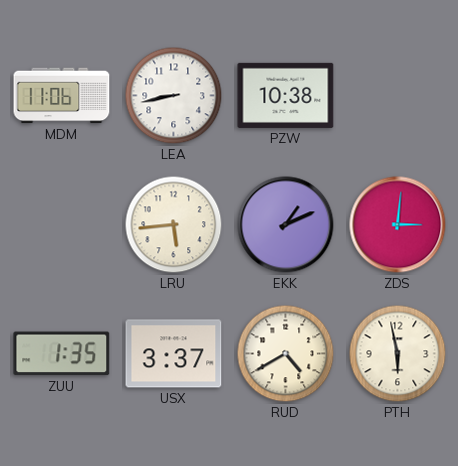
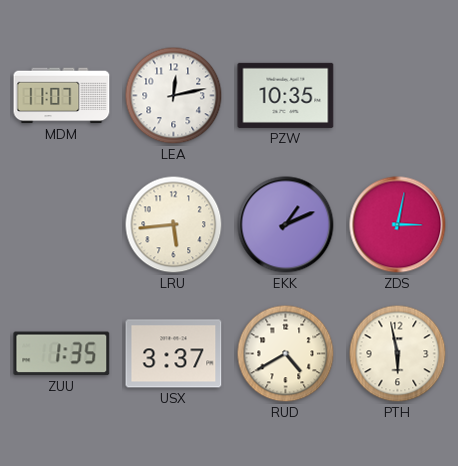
MDM: 11:06 -> 11:07 (62, 96)
LEA: 8:43 -> 12:13 (174, 96)
PZW: 10:38 -> 10:35 (286, 95)
ZDS: 3:01 -> 3:02 (398, 225)
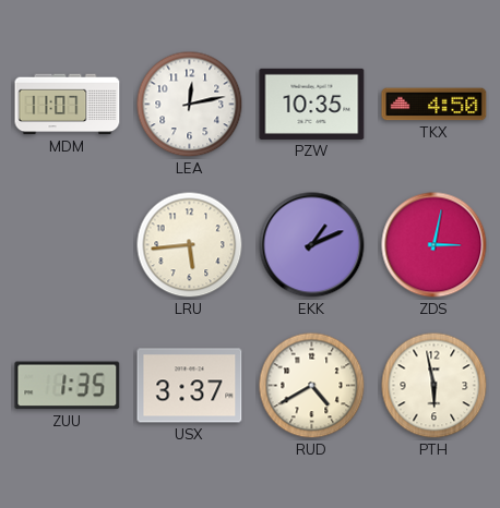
TKX: none -> 4:50 (434, 105)
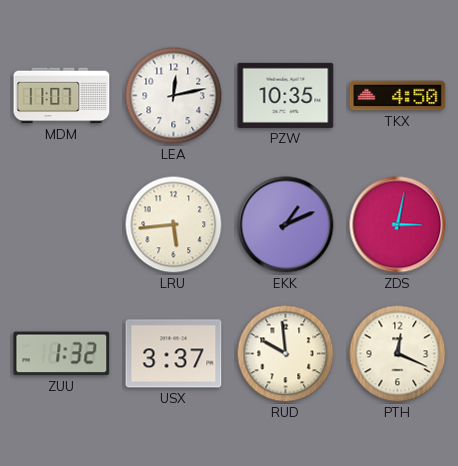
ZUU: 1:35 -> 1:32 (62, 354)
RUD: 4:40 -> 9:59 (286, 354)
PTH: 5:58 -> 12:19 (398, 354)
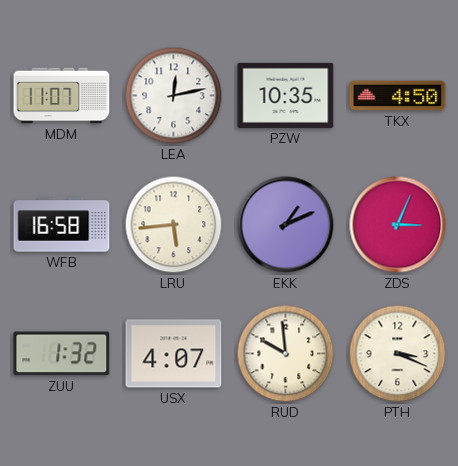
WFB: none -> 16:58 (62, 225)
ZDS: 3:02 -> 3:04 (398, 225)
USX: 3:37 -> 4:07 (174, 354)
PTH: 12:19 -> 3:19 (398, 354)
